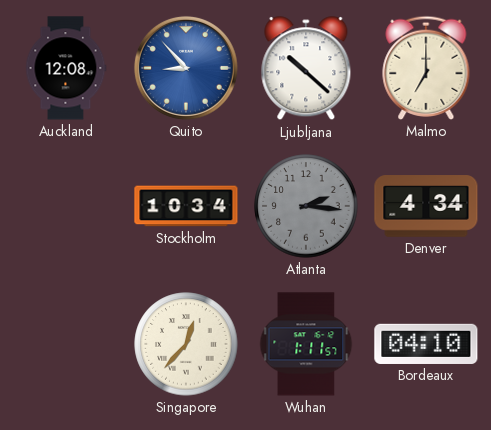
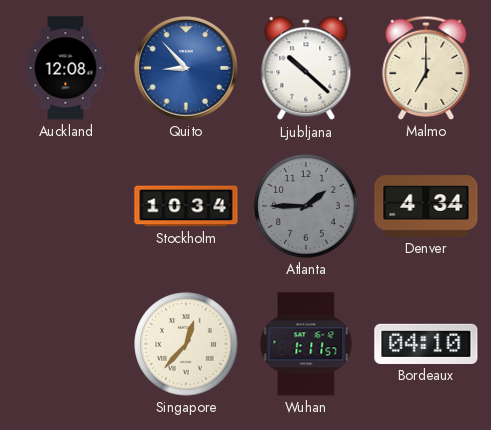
Atlanta: 2:16 -> 1:45 (306, 206)
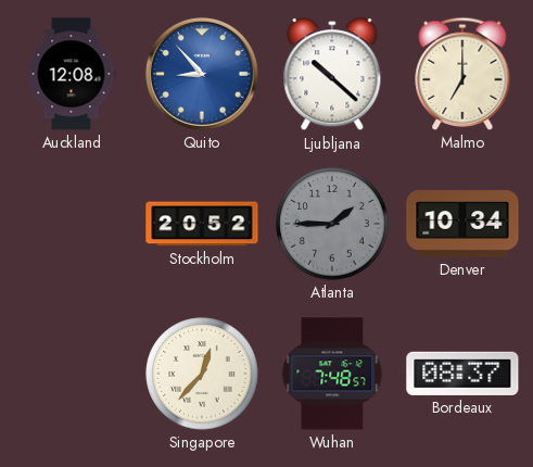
Stockholm: 10:34 -> 20:52 (202, 224)
Denver: 4:34 -> 10:34 (462, 224)
Wuhan: 1:11 -> 7:48 (332, 374)
Bordeaux: 04:10 -> 08:37 (462, 374)
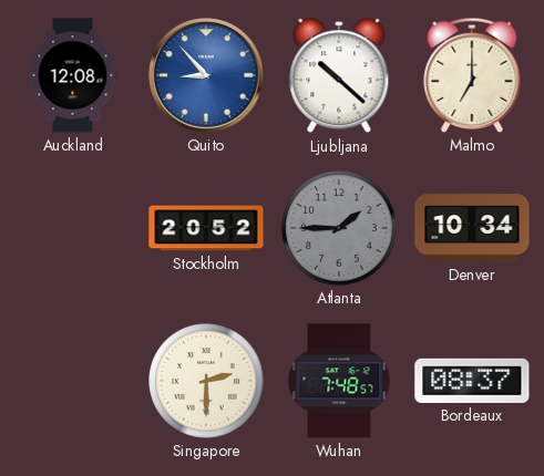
Singapore: 12:37 -> 2:30 (206, 381)
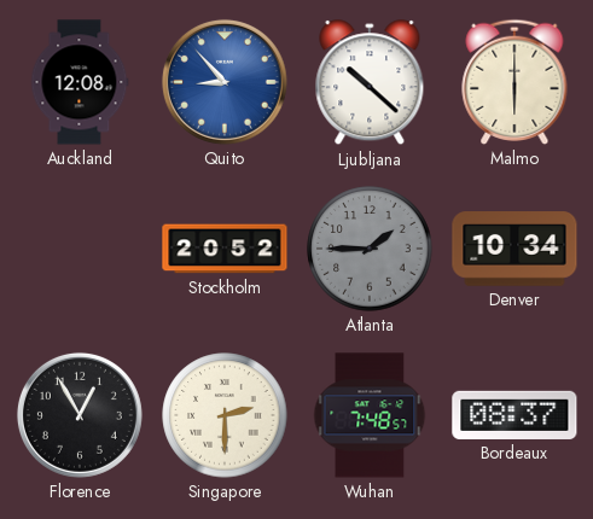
Malmo: 7:00 -> 6:00 (514, 82)
Florence: none -> 12:55 (80, 415)
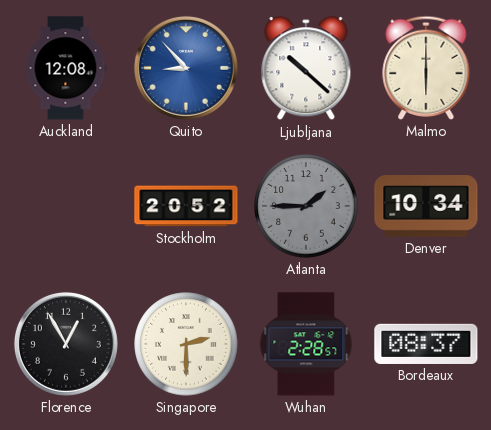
Wuhan: 7:48 -> 2:28 (306, 344)
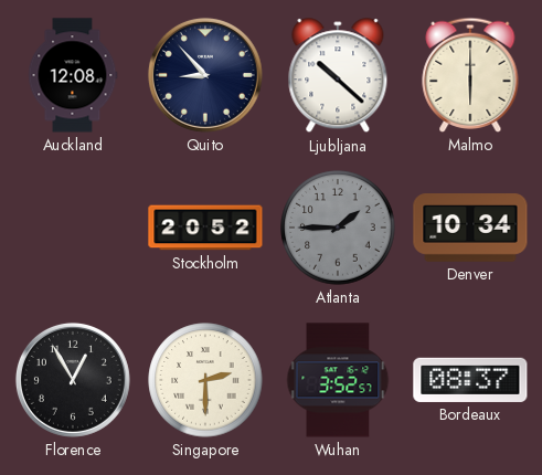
Quito dial: blue -> navy (205, 75)
Wuhan: 2:28 -> 3:52 (338, 380)
